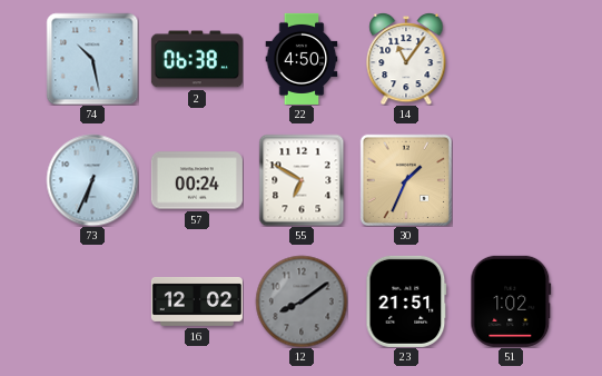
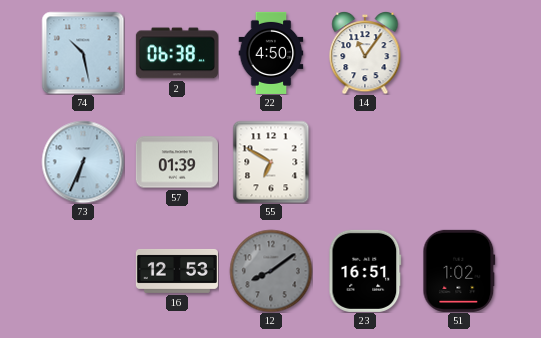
57: 00:24 -> 01:39 (177, 162)
30: 1:34 -> none (405, 179)
16: 12:02 -> 12:53 (177, 271)
23: 21:51 -> 16:51 (365, 271)
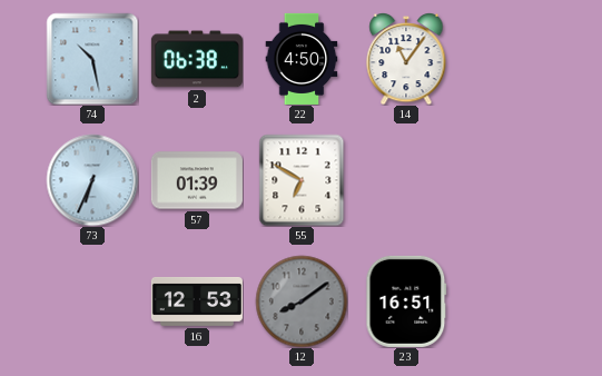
51: 1:02 -> none (459, 271)
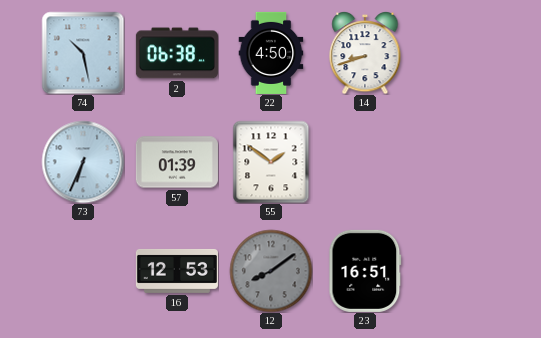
14: 11:06 -> 8:42 (365, 53)
55: 6:50 -> 1:51 (271, 162)
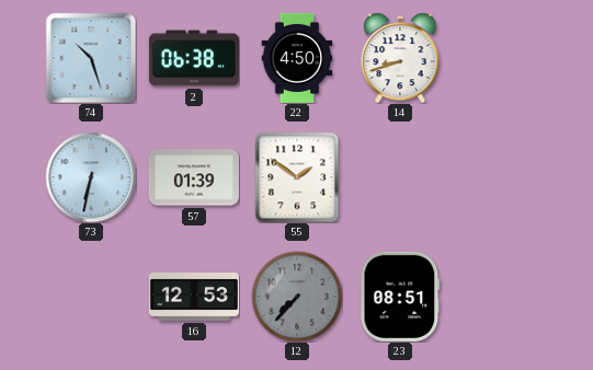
74: 10:28 -> 10:27 (91, 58)
73: 6:34 -> 6:32 (91, 177)
12: 8:09 -> 7:37 (297, 297)
23: 16:51 -> 08:51 (400, 297)
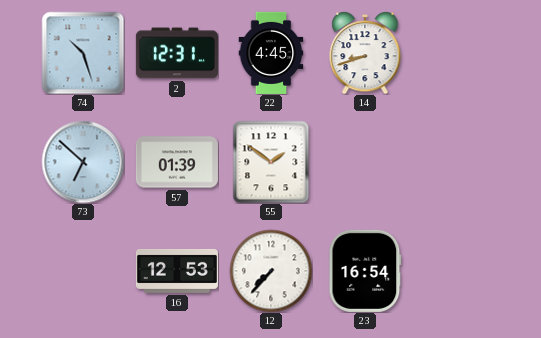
2: 06:38 -> 12:31 (177, 53)
22: 4:50 -> 4:45 (271, 53)
73: 6:32 -> 6:52 (83, 162)
12 dial: grey -> white (271, 271)
23: 08:51 -> 16:54 (365, 271)
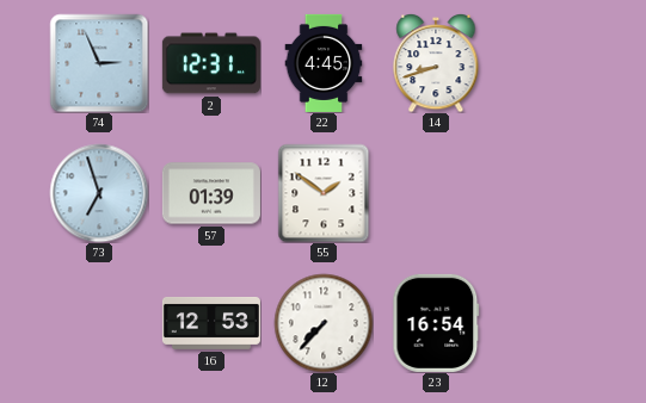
74: 10:27 -> 2:56 (99, 63)
73: 6:52 -> 6:57 (99, 193)
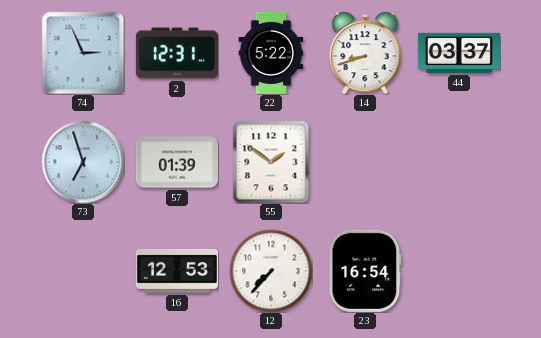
22: 4:45 -> 5:22 (271, 53)
44: none -> 03:37 (459, 53)
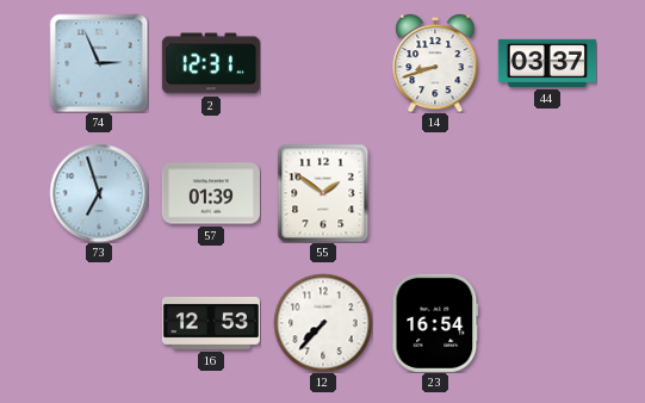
22: 5:22 -> none (271, 53)
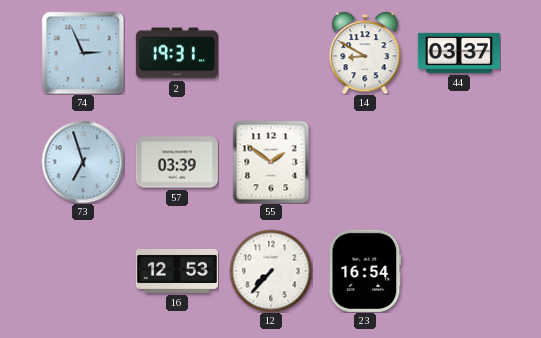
2: 12:31 -> 19:31 (177, 53)
14: 8:42 -> 8:50 (365, 53)
57: 01:39 -> 03:39 (177, 162)
